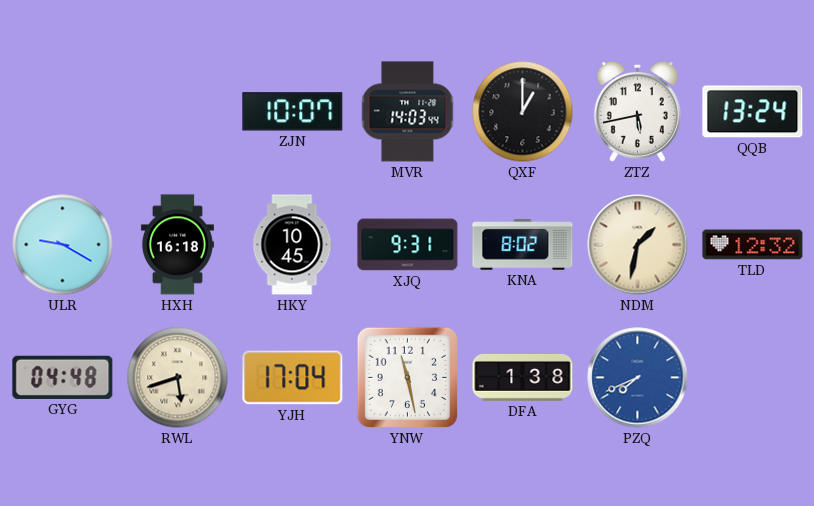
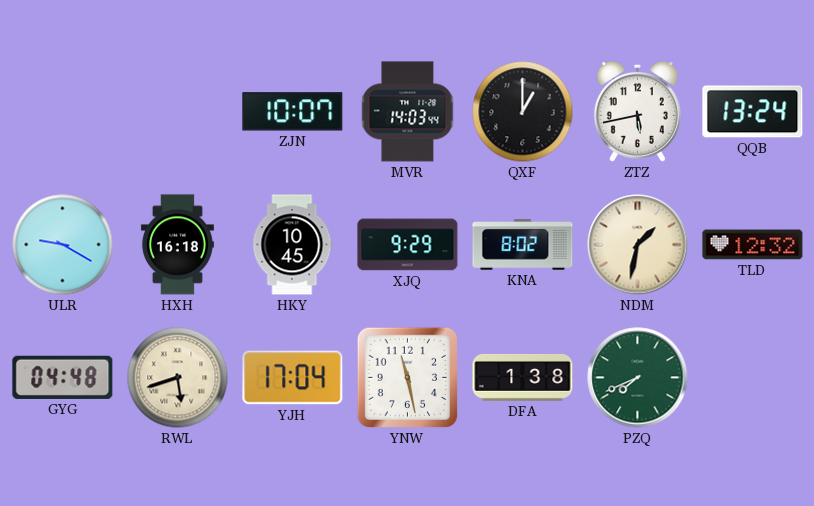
XJQ: 9:31 -> 9:29 (408, 245)
PZQ dial: blue -> green (638, 378)
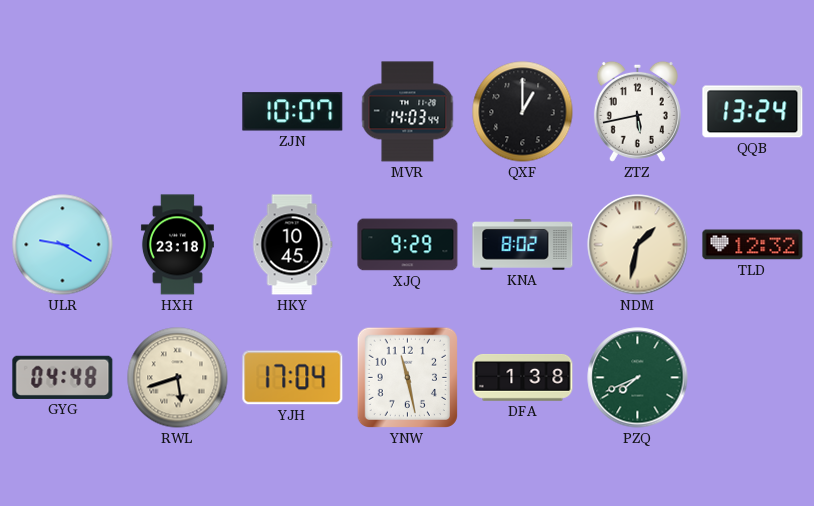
HXH: 16:18 -> 23:18 (177, 245)
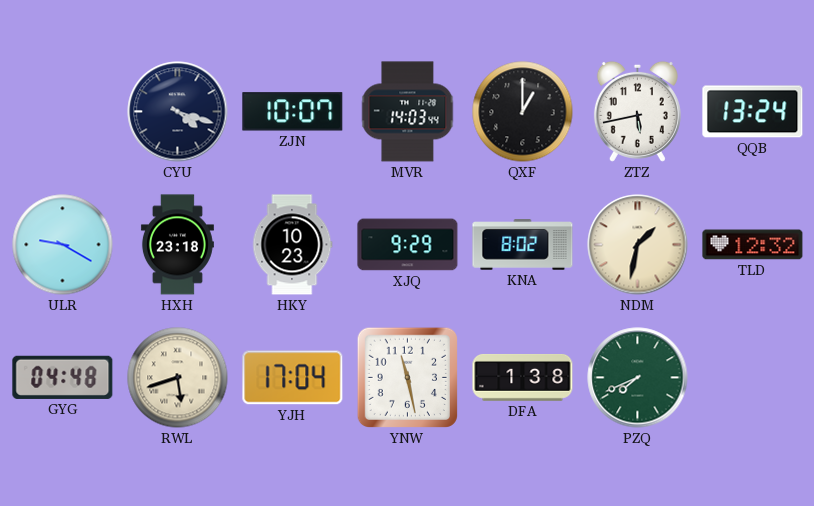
CYU: none -> 4:18 (178, 112)
HKY: 10:45 -> 10:23 (293, 245)
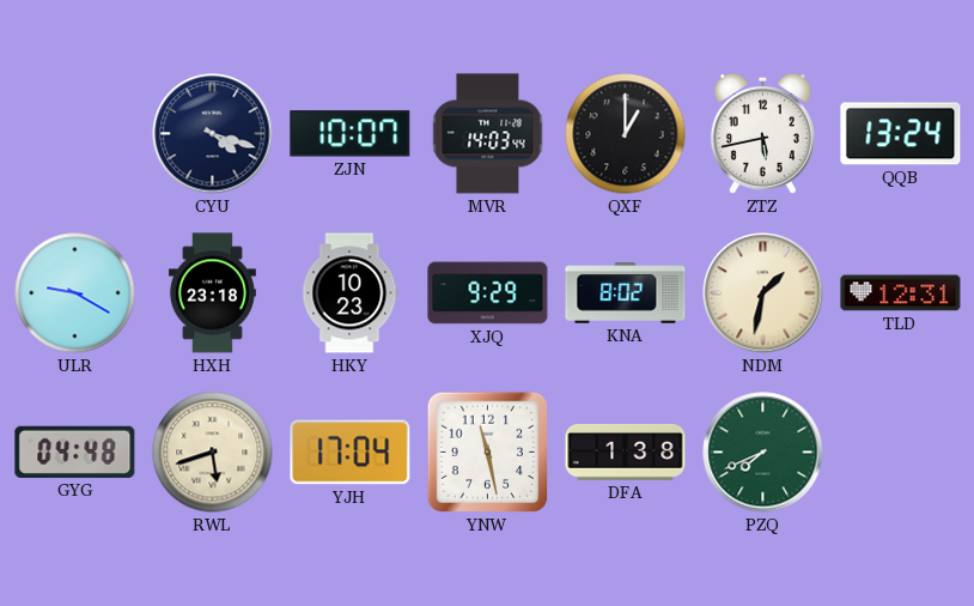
TLD: 12:32 -> 12:31 (901, 293)
